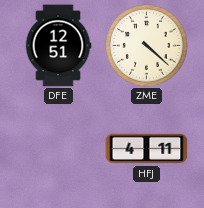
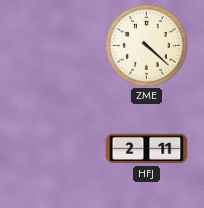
DFE: 12:51 -> none (58, 46)
HFJ: 4:11 -> 2:11 (147, 149)
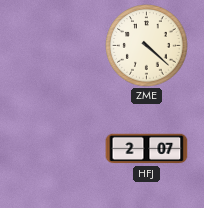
HFJ: 2:11 -> 2:07 (147, 149)
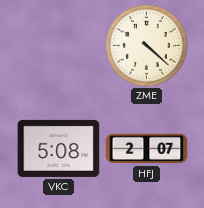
VKC: none -> 5:08 (59, 148)
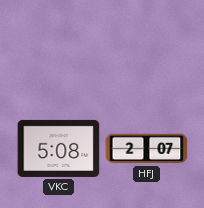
ZME: 4:22 -> none (147, 46)
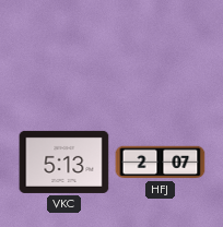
VKC: 5:08 -> 5:13 (64, 162)
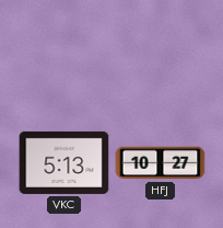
HFJ: 2:07 -> 10:27 (161, 163)
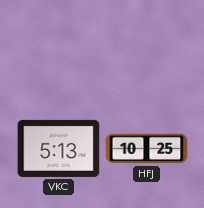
HFJ: 10:27 -> 10:25 (147, 149)
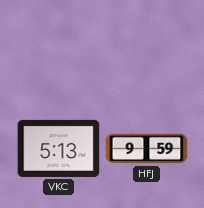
HFJ: 10:25 -> 9:59 (147, 149)
